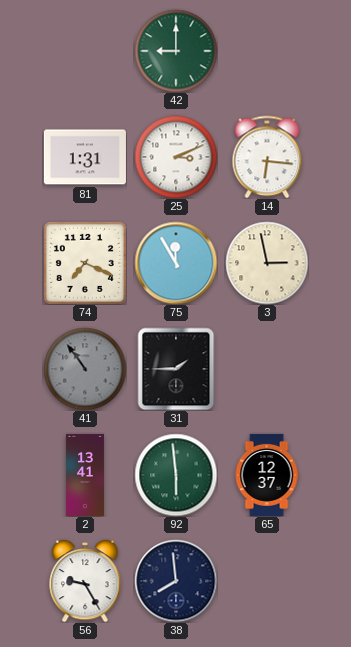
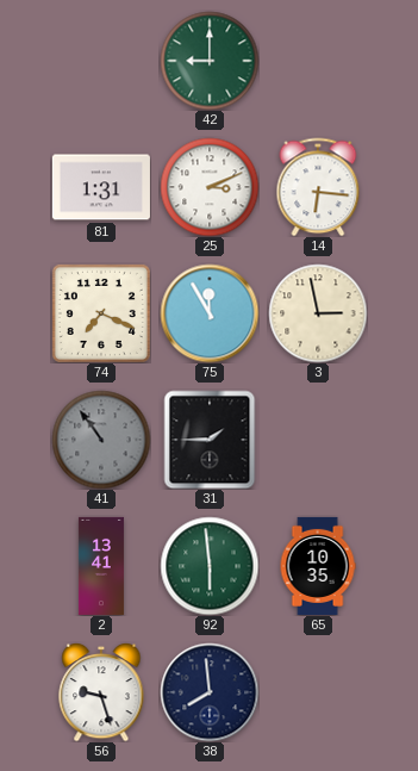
65: 12:37 -> 10:35 (318, 566)
56: 9:25 -> 9:27 (101, 692)
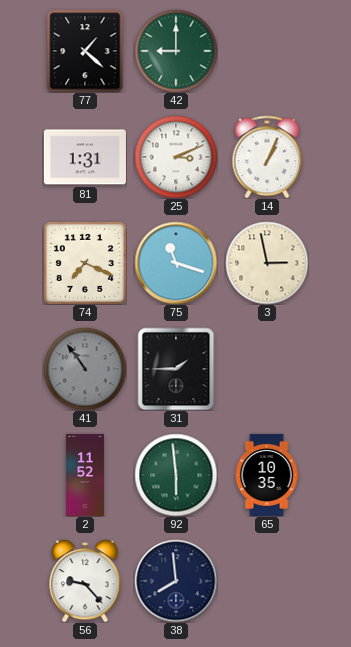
77: none -> 1:22 (85, 51)
14: 6:16 -> 1:04 (267, 157)
75: 11:55 -> 11:18 (176, 263)
2: 13:41 -> 11:52 (85, 475)
56: 9:27 -> 9:23 (85, 581)
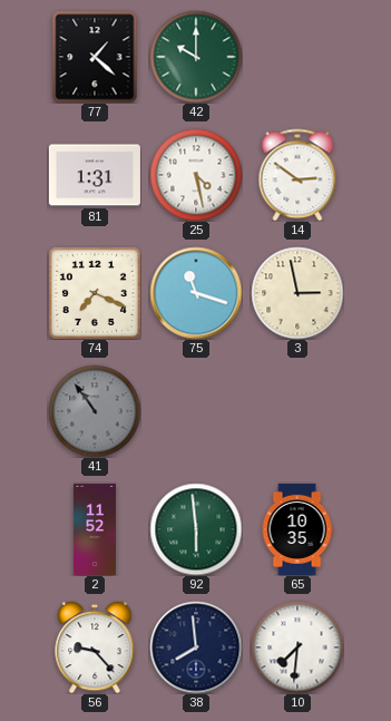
42: 9:00 -> 10:00 (196, 57)
25: 3:11 -> 4:28 (196, 175)
14: 1:04 -> 2:51 (297, 175)
31: 1:45 -> none (176, 369)
10: none -> 7:31 (297, 647)
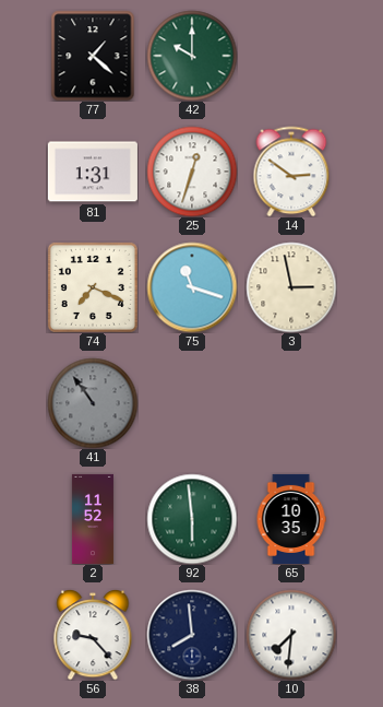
25: 4:28 -> 12:33 (192, 172)
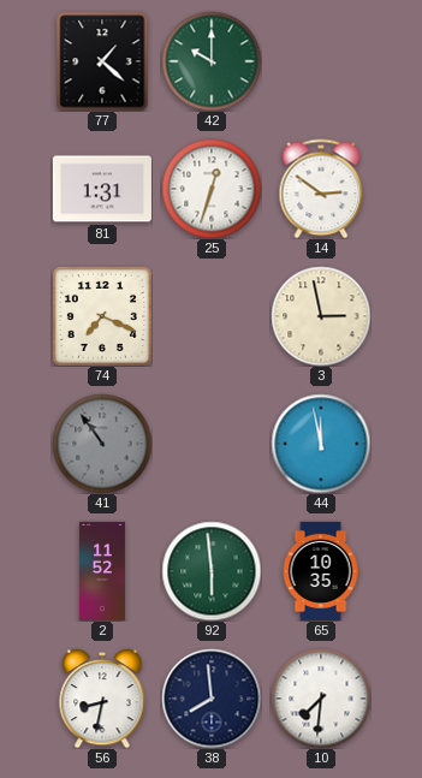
75: 11:18 -> none (192, 287)
44: none -> 11:58 (321, 444)
56: 9:23 -> 8:32 (102, 699)
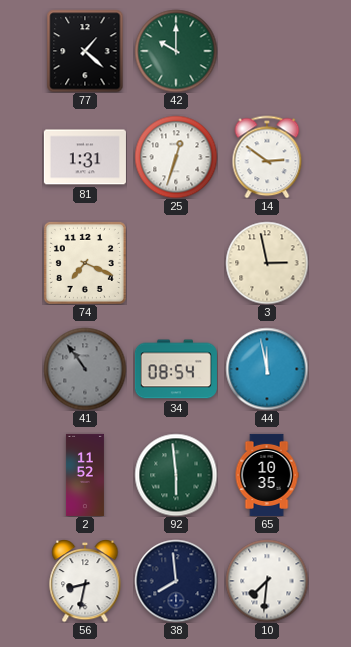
34: none -> 08:54 (176, 369)
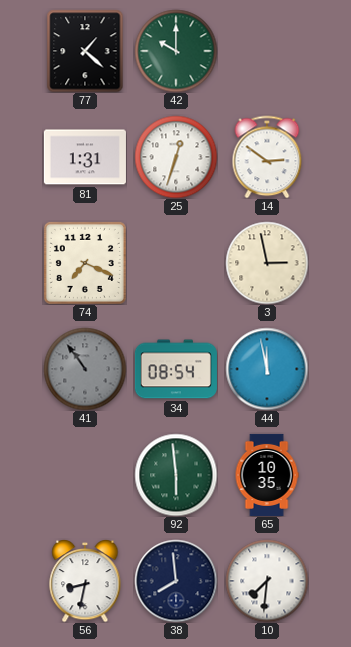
2: 11:52 -> none (85, 475)
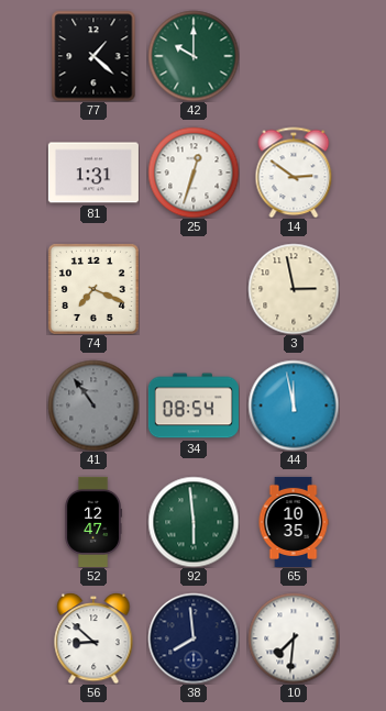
52: none -> 12:47 (92, 522)
56: 8:32 -> 8:52 (93, 638)
